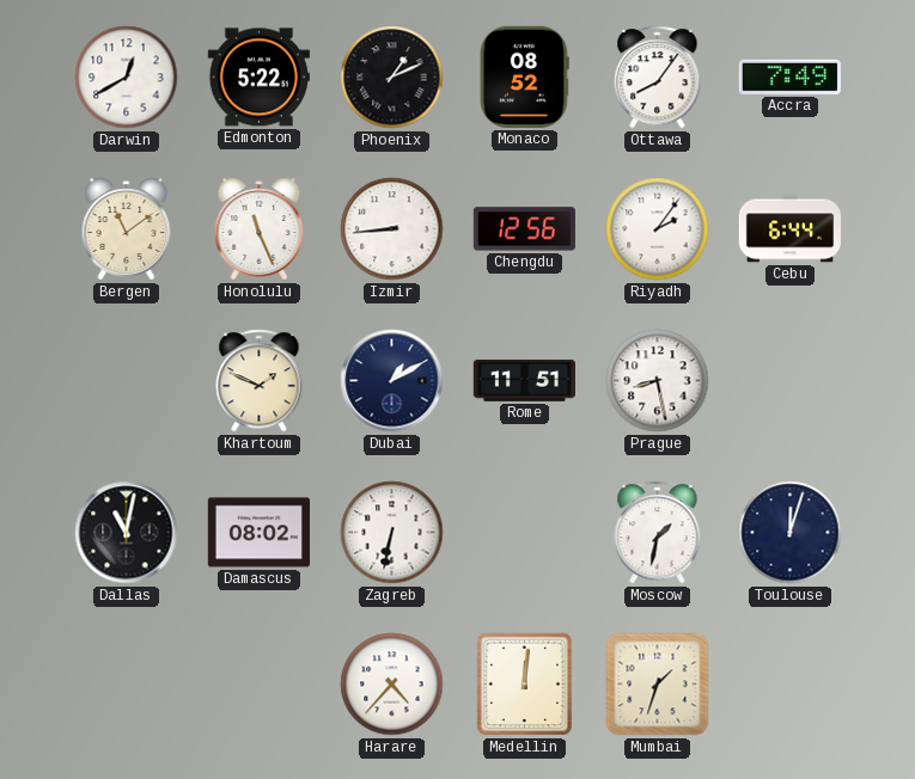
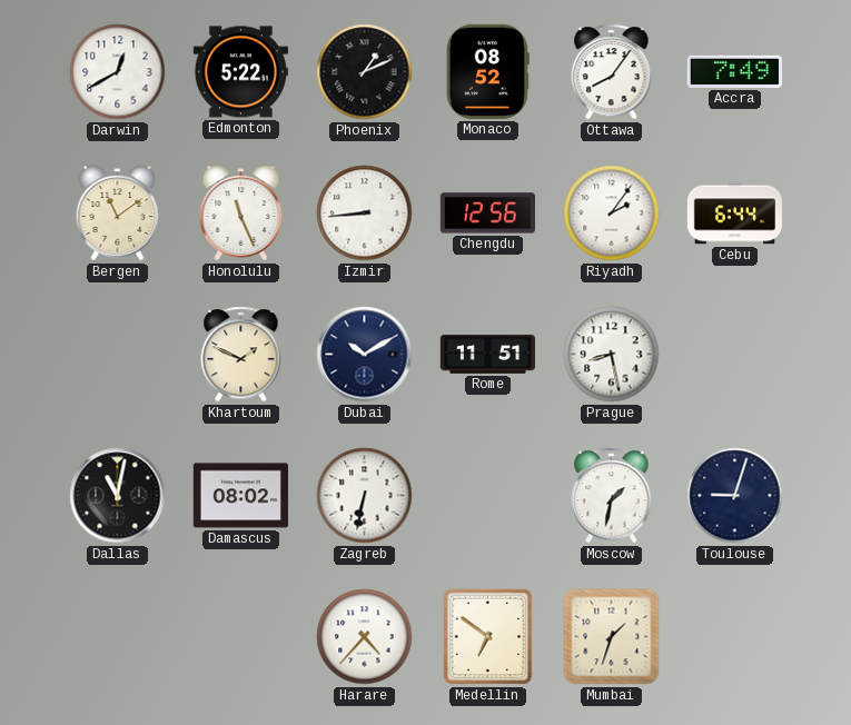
Dubai: 1:10 -> 10:10 (365, 355)
Toulouse: 12:03 -> 9:03 (735, 496)
Medellin: 12:01 -> 6:51 (488, 637)
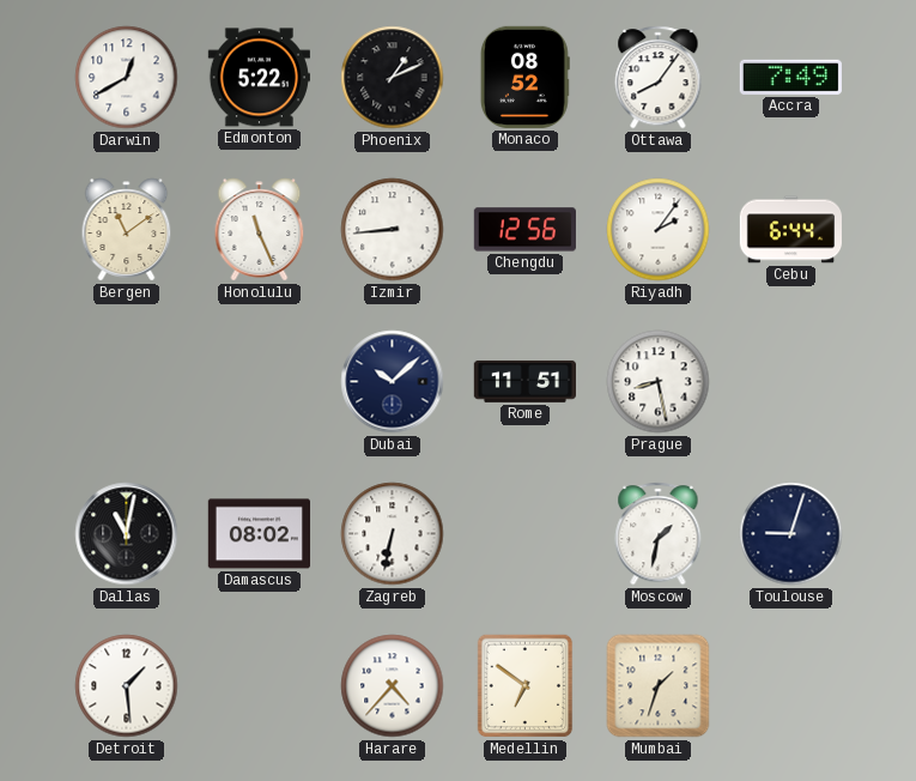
Khartoum: 1:49 -> none (241, 355)
Dubai: 10:10 -> 10:08 (393, 382)
Detroit: none -> 1:29 (127, 686)
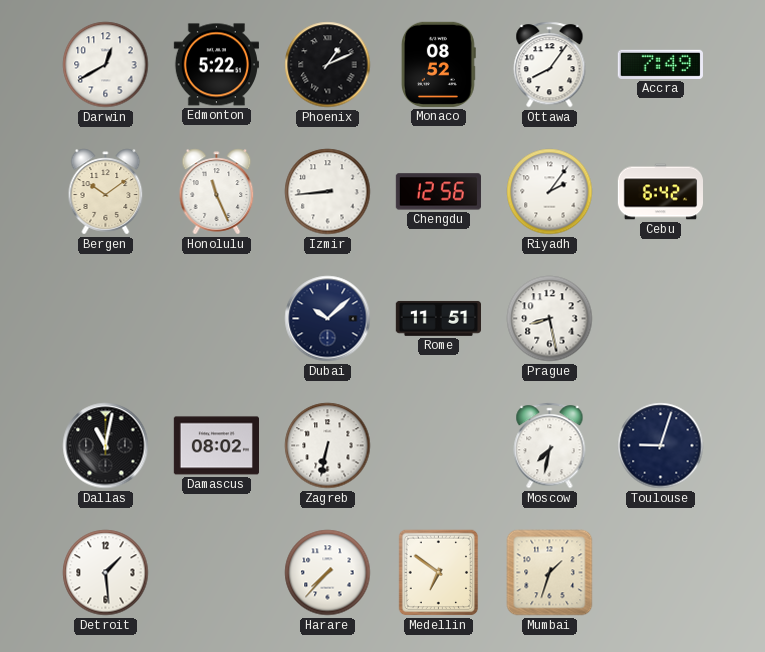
Bergen: 11:09 -> 10:09 (106, 192)
Cebu: 6:44 -> 6:42 (660, 192)
Moscow: 1:32 -> 7:32 (550, 446)
Harare: 4:37 -> 7:37 (328, 573)
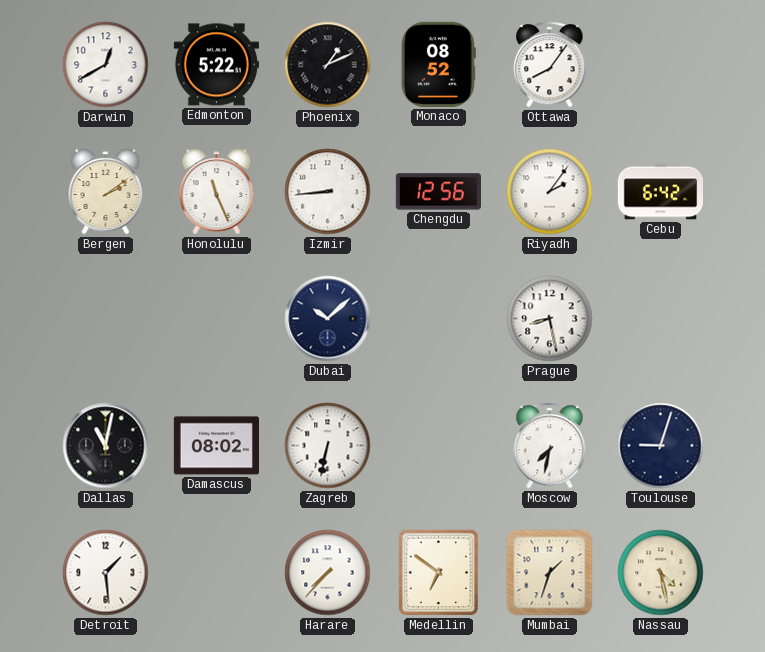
Accra: 7:49 -> none (660, 64)
Bergen: 10:09 -> 2:09 (106, 192)
Rome: 11:51 -> none (438, 318)
Nassau: none -> 4:28 (661, 573)
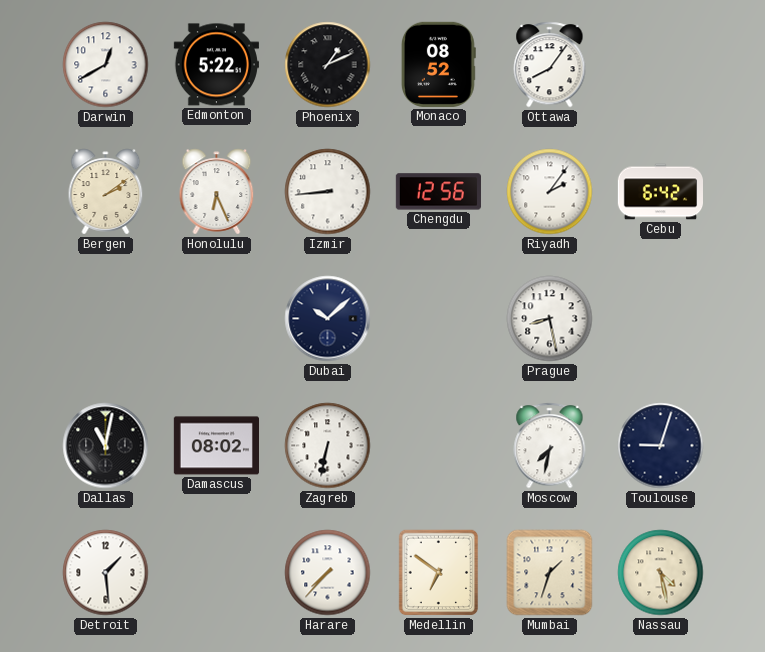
Honolulu: 11:26 -> 6:26 (217, 192)
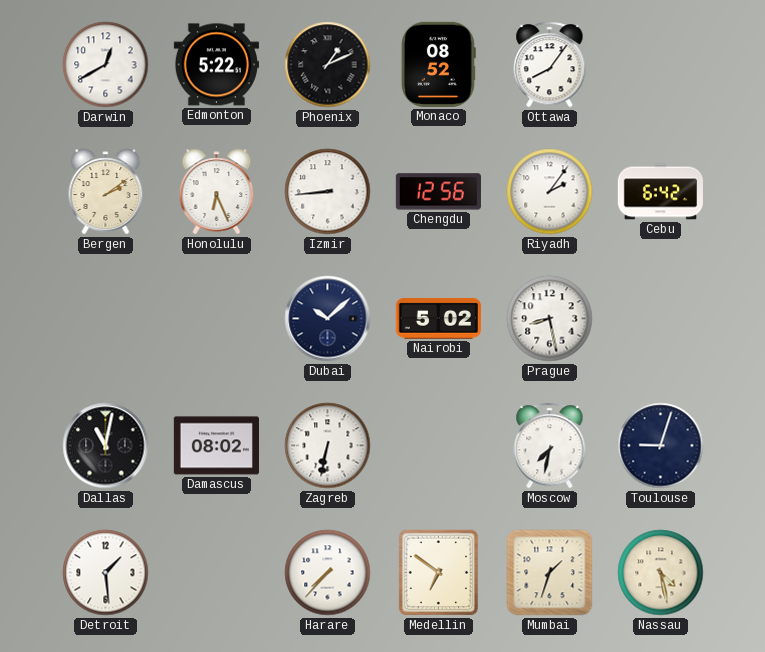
Nairobi: none -> 5:02 (438, 318)
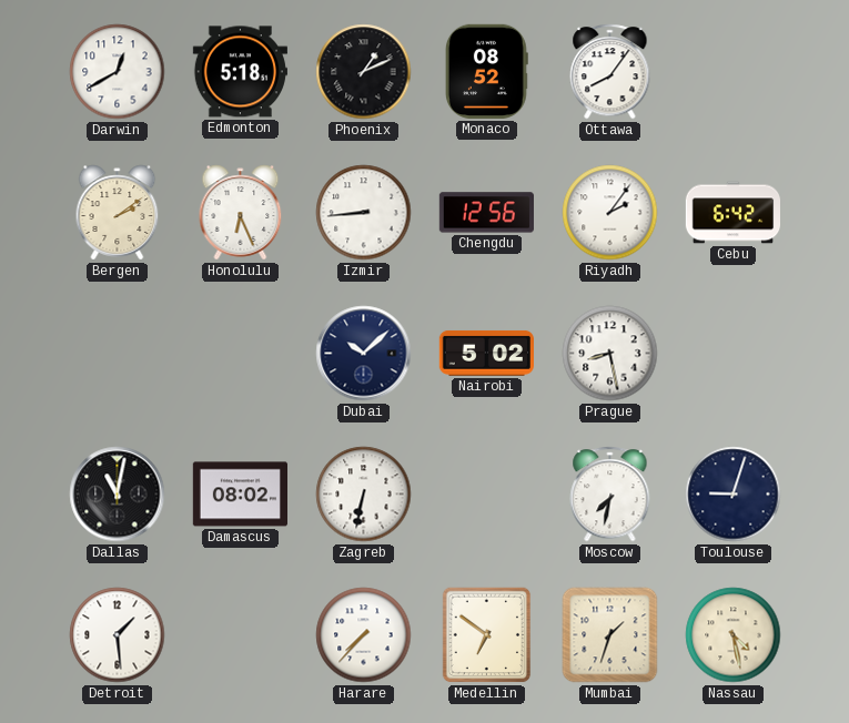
Edmonton: 5:22 -> 5:18 (240, 72)
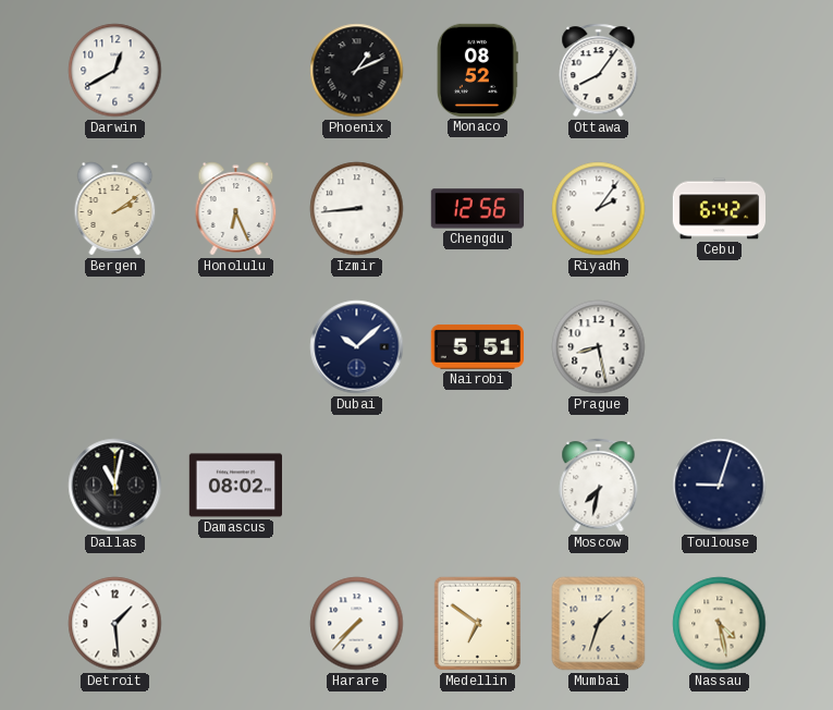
Edmonton: 5:18 -> none (240, 72)
Nairobi: 5:02 -> 5:51 (477, 346)
Zagreb: 6:32 -> none (364, 495)
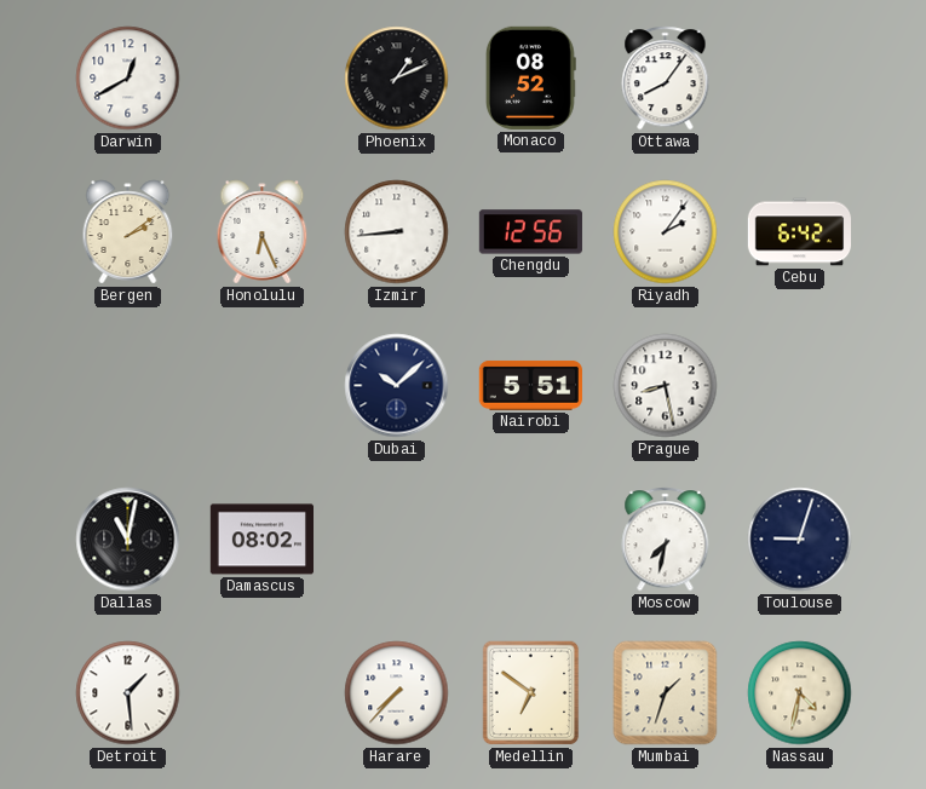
Nassau: 4:28 -> 4:32 (800, 693)
